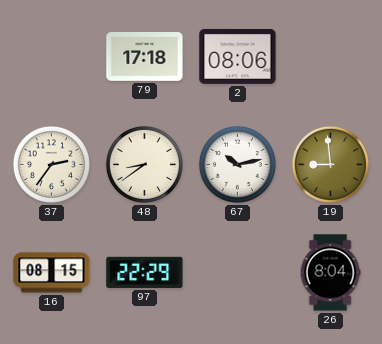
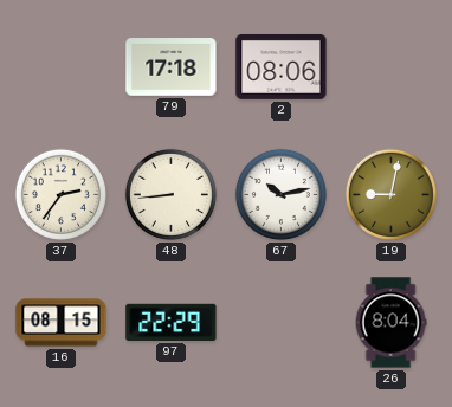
48: 8:39 -> 8:44 (170, 194)
19: 8:59 -> 9:02 (390, 194)
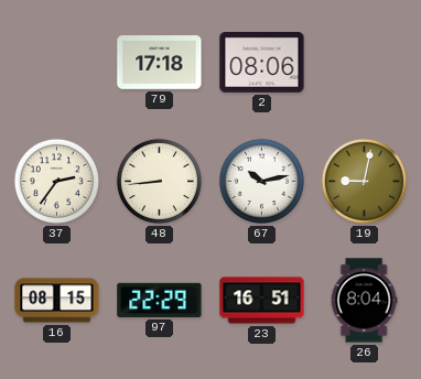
23: none -> 16:51 (262, 301)
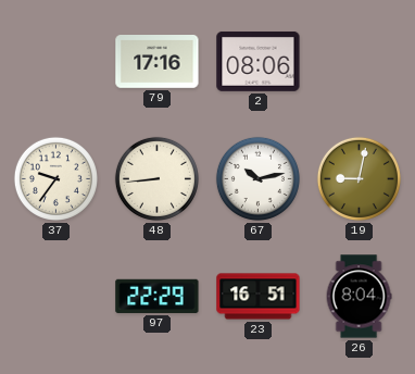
79: 17:18 -> 17:16 (158, 62)
37: 2:36 -> 9:36 (55, 178)
16: 08:15 -> none (57, 301)
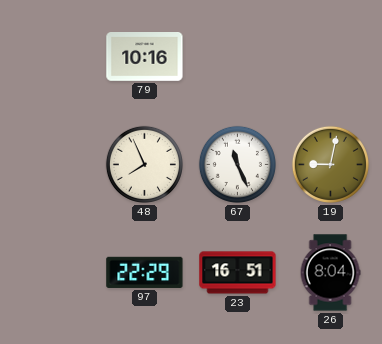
79: 17:16 -> 10:16 (145, 57)
2: 08:06 -> none (259, 61)
37: 9:36 -> none (55, 178)
48: 8:44 -> 7:56 (144, 164)
67: 10:13 -> 11:26 (237, 164)
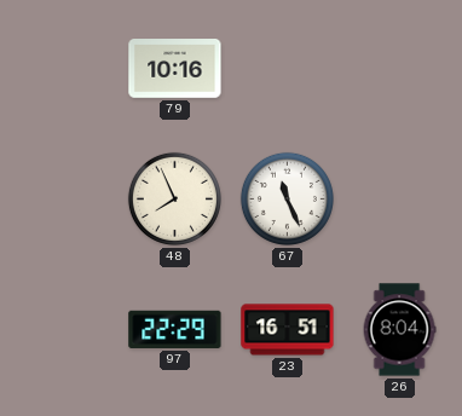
19: 9:02 -> none (330, 164)
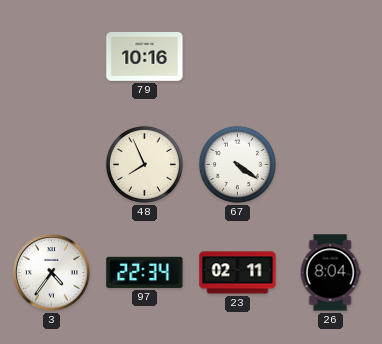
67: 11:26 -> 4:21 (237, 164)
3: none -> 4:36 (52, 273)
97: 22:29 -> 22:34 (145, 272)
23: 16:51 -> 02:11 (238, 273)
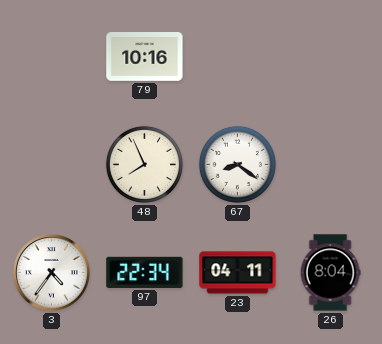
67: 4:21 -> 8:21 (237, 164)
23: 02:11 -> 04:11 (238, 273)
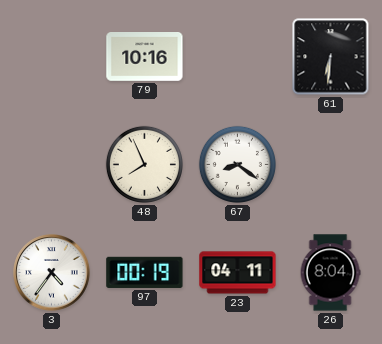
61: none -> 6:31 (331, 57)
97: 22:34 -> 00:19 (145, 272)
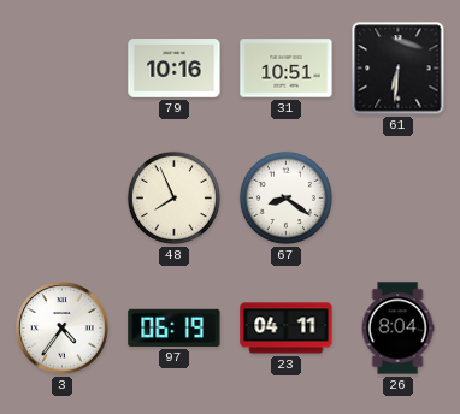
31: none -> 10:51 (287, 69)
97: 00:19 -> 06:19 (175, 327)
